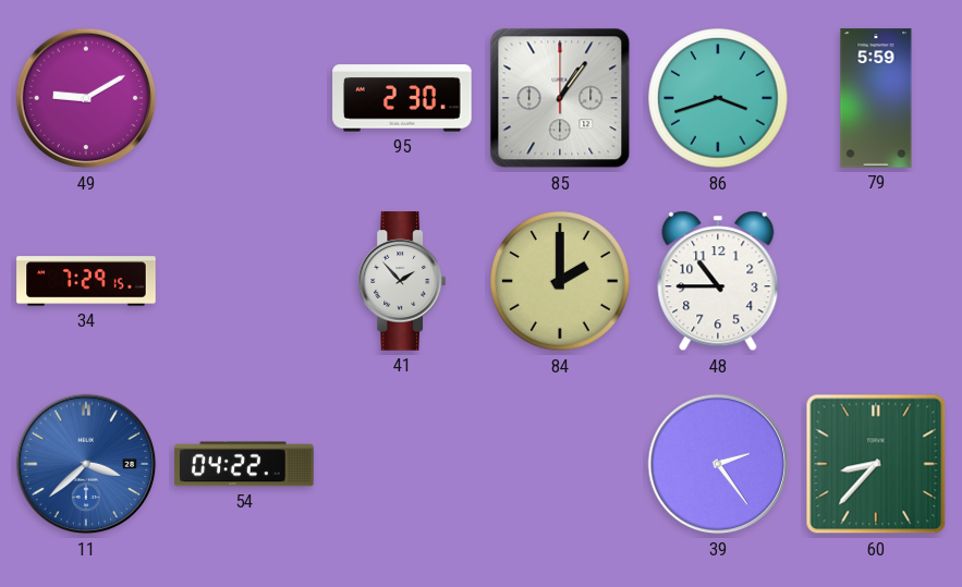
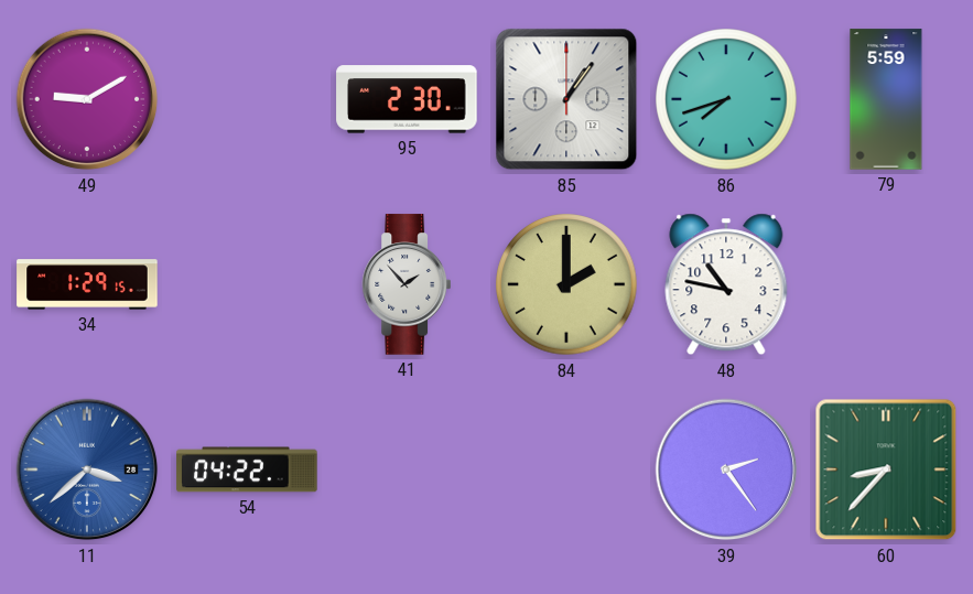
86: 3:42 -> 7:42 (726, 99)
34: 7:29 -> 1:29 (87, 284)
48: 10:45 -> 10:47 (726, 284)
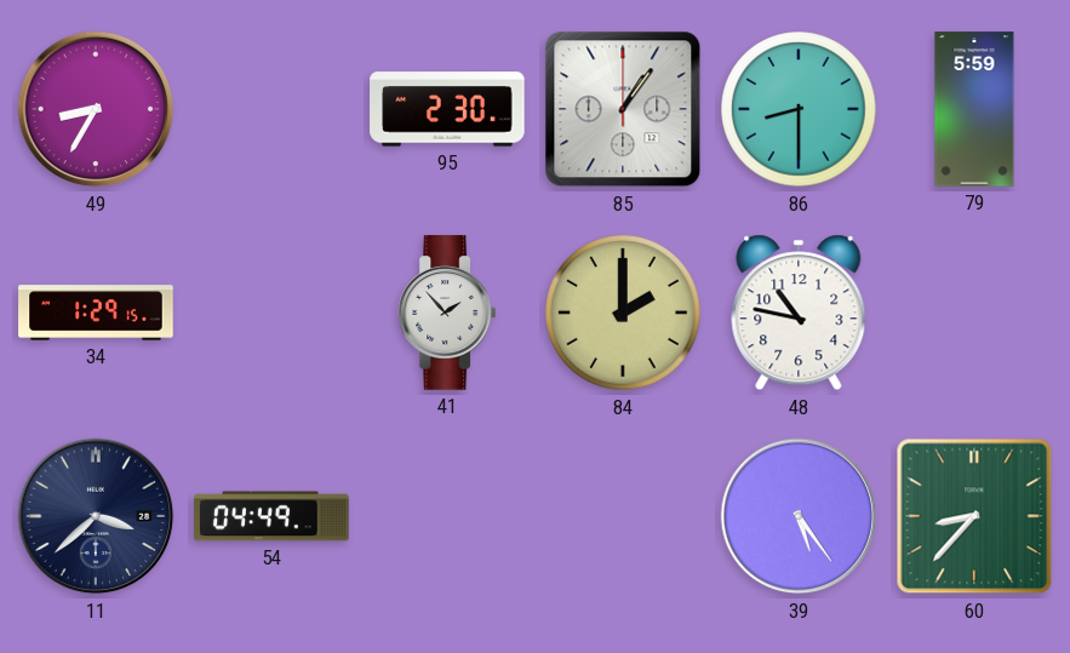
49: 9:10 -> 8:35 (96, 109)
86: 7:42 -> 8:30 (799, 109)
11 dial: blue -> navy (96, 516)
54: 04:22 -> 04:49 (271, 516)
39: 2:24 -> 5:24 (799, 516)
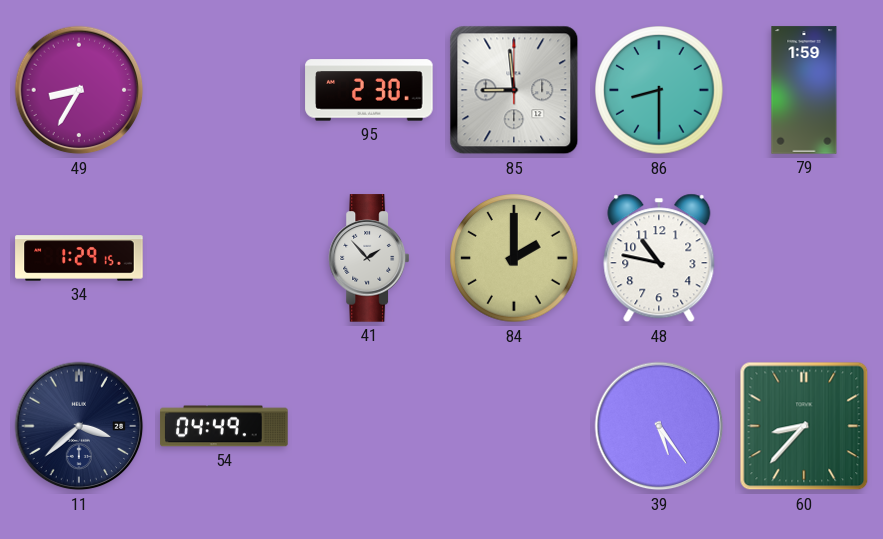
85: 1:06 -> 8:59 (514, 90)
79: 5:59 -> 1:59 (804, 90)
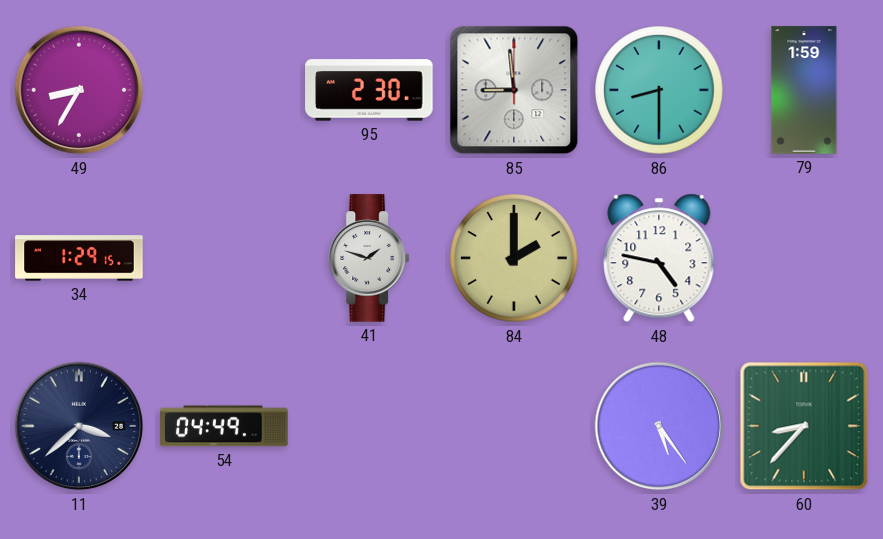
41: 1:53 -> 1:48 (368, 258)
48: 10:47 -> 4:47 (659, 258)
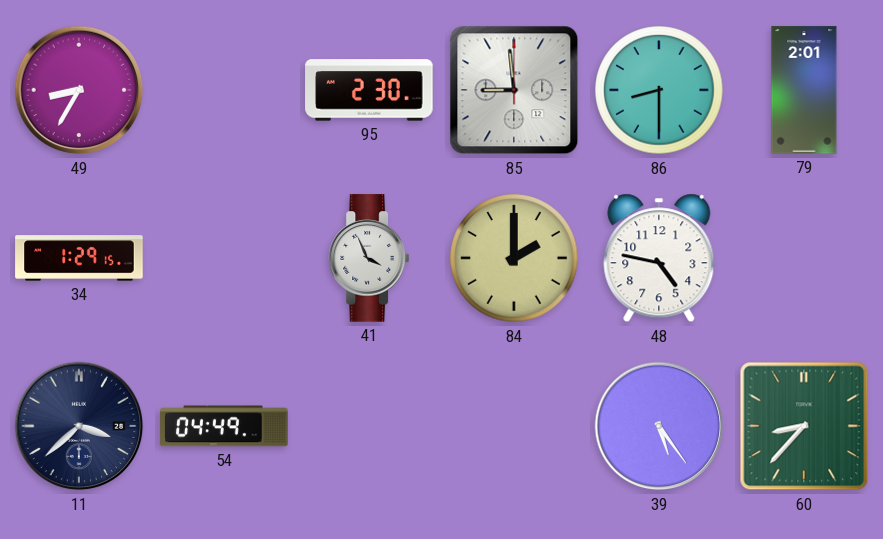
79: 1:59 -> 2:01 (804, 90)
41: 1:48 -> 3:56 (368, 258)
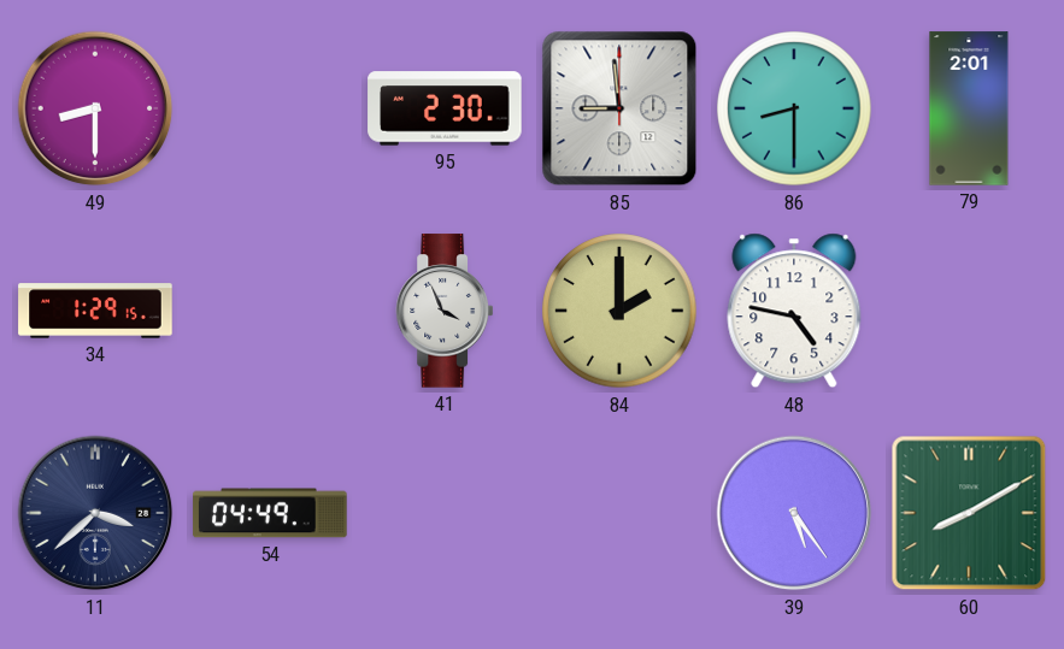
49: 8:35 -> 8:30 (95, 108)
60: 8:37 -> 8:10 (969, 513)
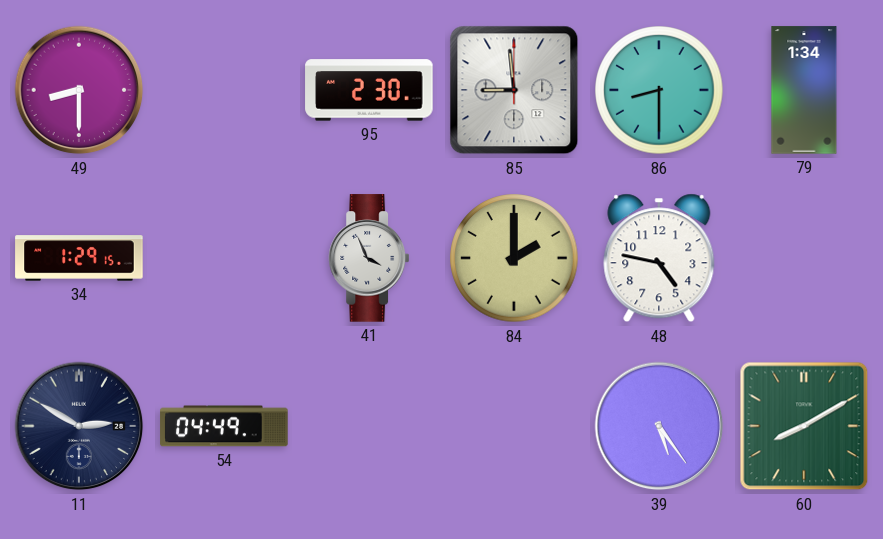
79: 2:01 -> 1:34 (804, 90)
11: 3:38 -> 2:50 (79, 426)
